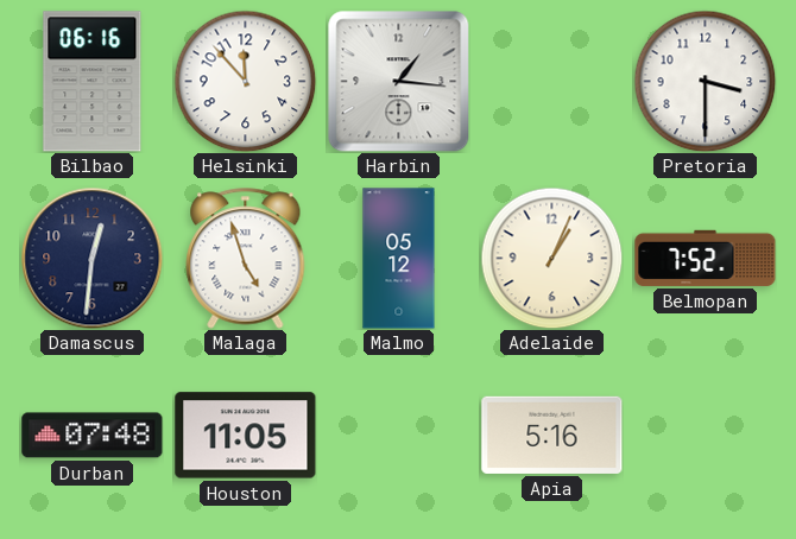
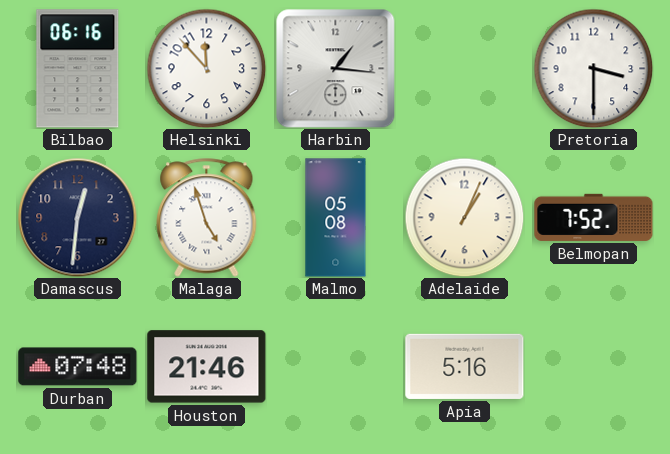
Malmo: 05:12 -> 05:08 (336, 218)
Houston: 11:05 -> 21:46 (207, 367)
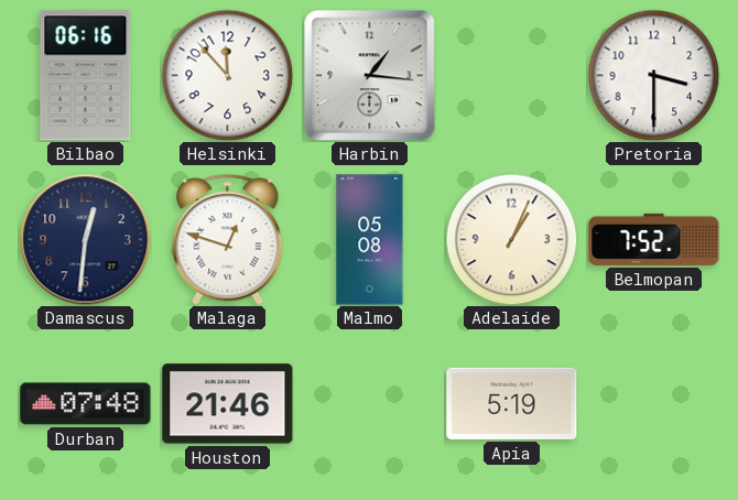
Malaga: 4:57 -> 12:48 (228, 240)
Apia: 5:16 -> 5:19 (512, 403)
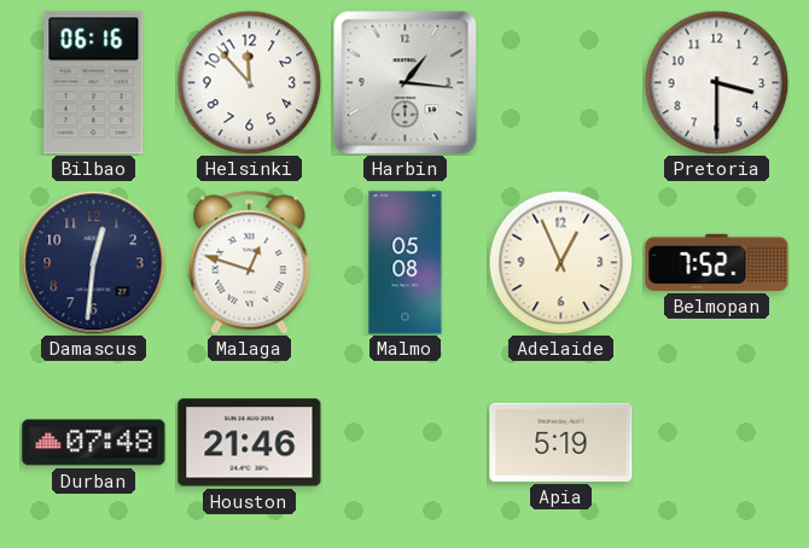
Adelaide: 1:04 -> 12:56 (560, 262)
